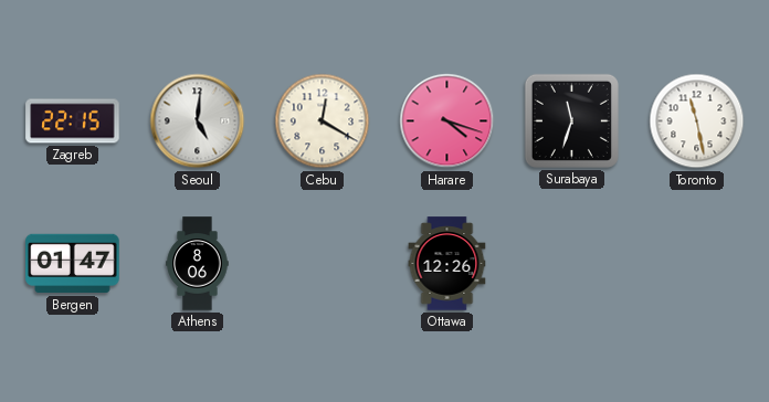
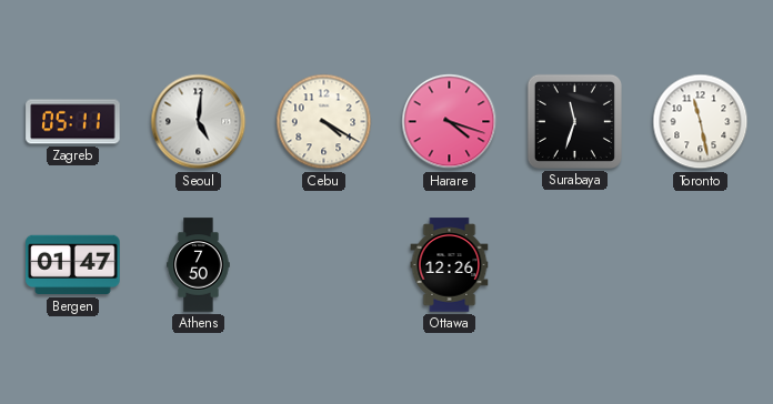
Zagreb: 22:15 -> 05:11 (73, 122)
Cebu: 12:20 -> 4:20 (324, 122)
Athens: 8:06 -> 7:50 (199, 265)
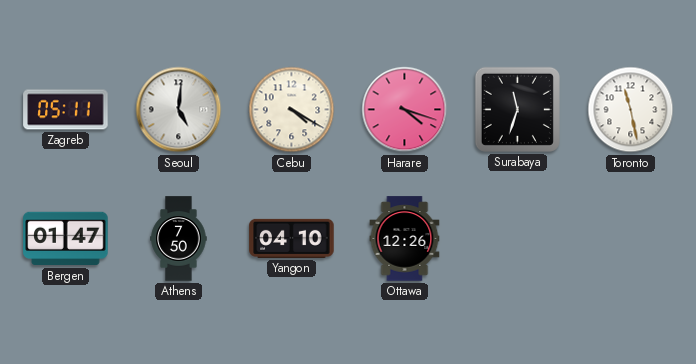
Yangon: none -> 04:10 (292, 238)
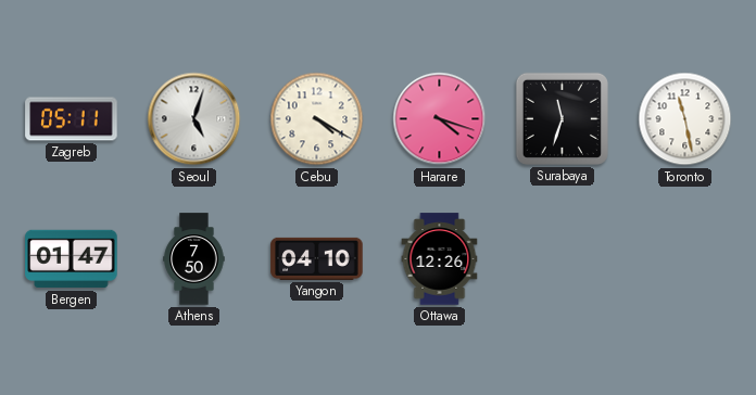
Seoul: 5:01 -> 5:03 (194, 119)
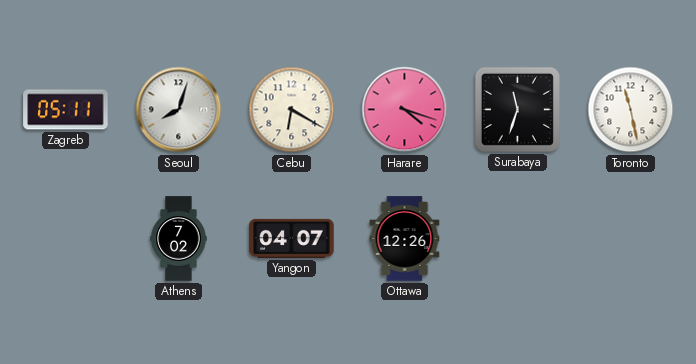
Seoul: 5:03 -> 8:03 (179, 110)
Cebu: 4:20 -> 6:20 (292, 110)
Bergen: 01:47 -> none (72, 259)
Athens: 7:50 -> 7:02 (179, 239)
Yangon: 04:10 -> 04:07 (292, 238)
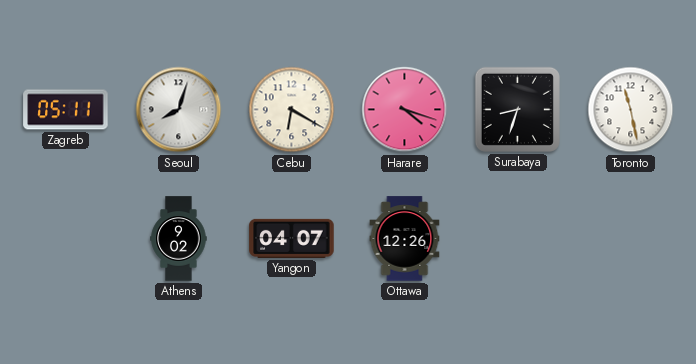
Surabaya: 11:33 -> 8:33 (517, 109)
Athens: 7:02 -> 9:02 (179, 239)
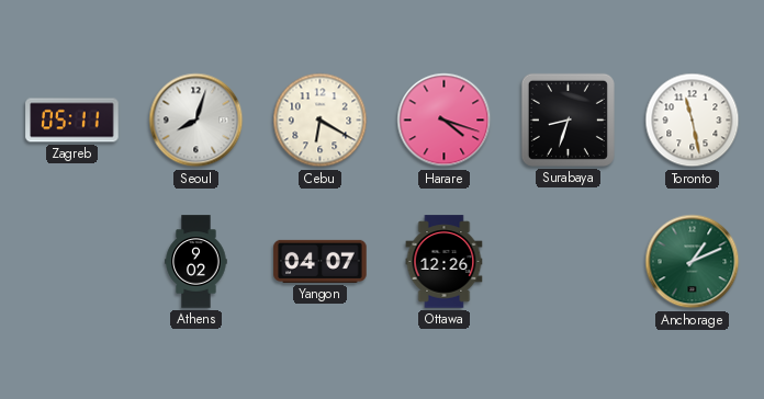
Anchorage: none -> 1:11 (693, 262)
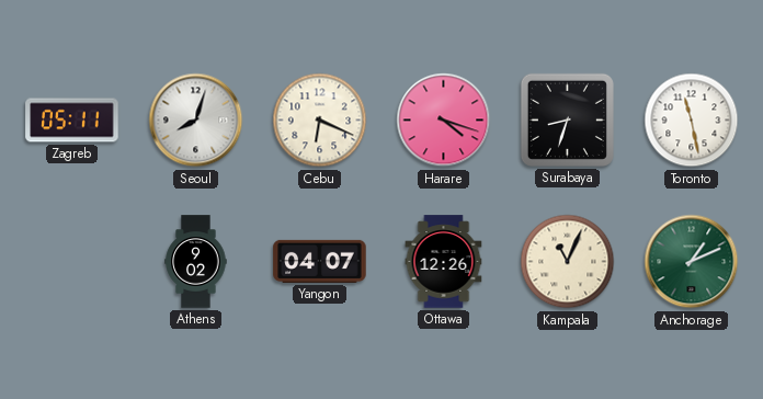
Cebu: 6:20 -> 6:19 (320, 121)
Kampala: none -> 11:04 (568, 262)
